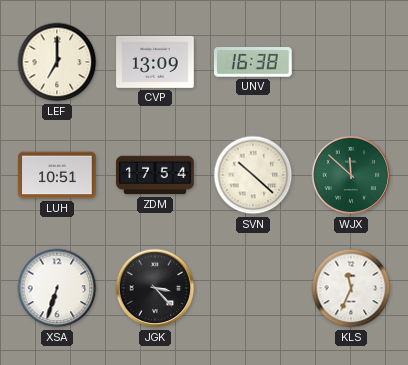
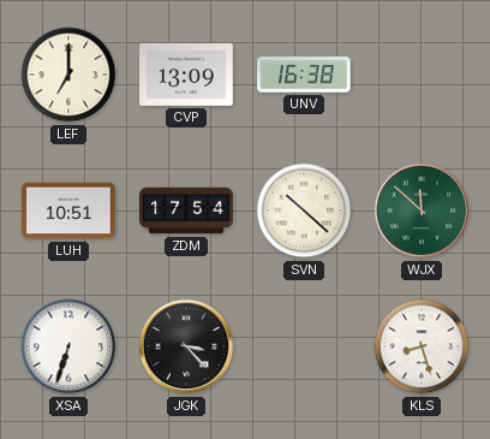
KLS: 11:34 -> 8:27 (422, 346)
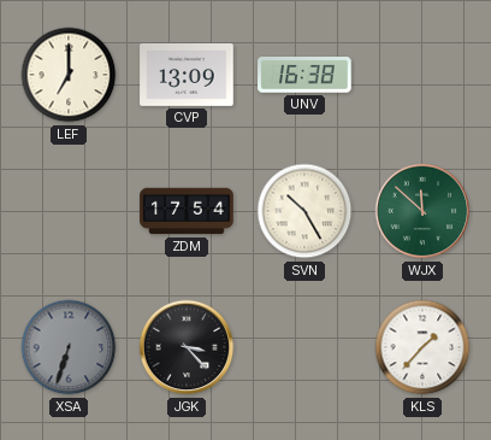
LUH: 10:51 -> none (68, 210)
SVN: 10:22 -> 10:25 (304, 211)
XSA dial: white -> grey (69, 347)
KLS: 8:27 -> 1:37 (422, 347)
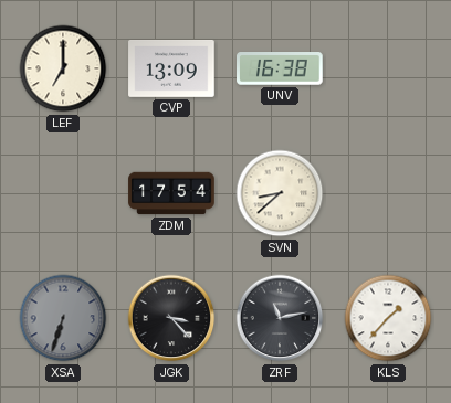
SVN: 10:25 -> 8:38 (280, 193)
WJX: 11:52 -> none (422, 211)
ZRF: none -> 11:13 (280, 318)
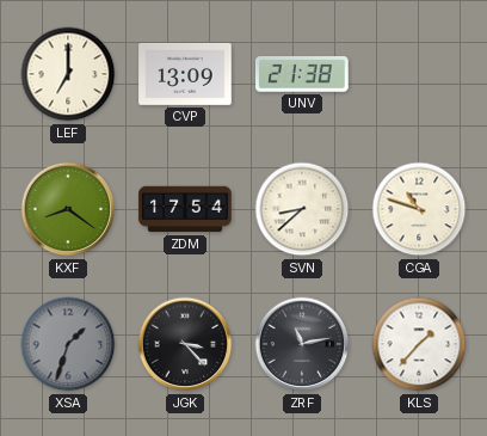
UNV: 16:38 -> 21:38 (303, 74)
KXF: none -> 8:21 (68, 209)
CGA: none -> 10:48 (419, 209)
XSA: 6:33 -> 1:33 (68, 344)
